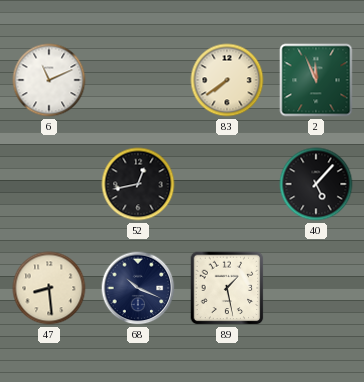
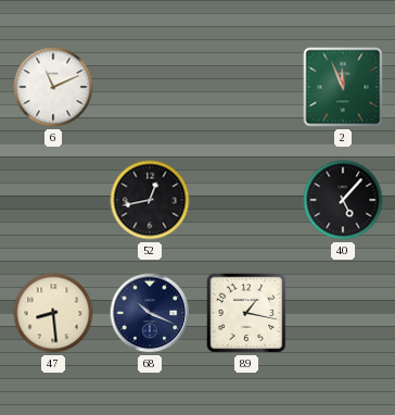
83: 7:39 -> none (227, 80)
89: 1:28 -> 1:17 (246, 313)
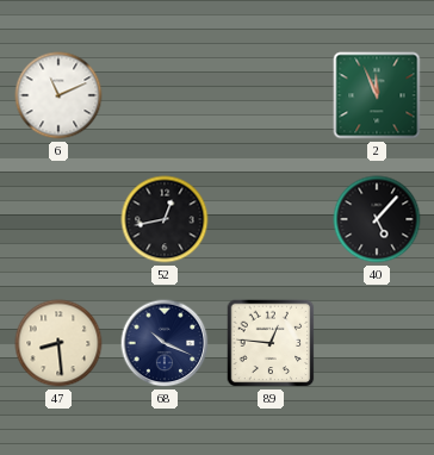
89: 1:17 -> 12:46 (271, 343)
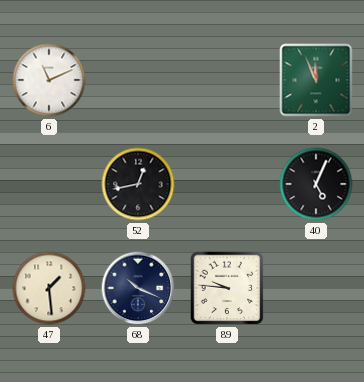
40: 5:07 -> 5:04 (316, 184)
47: 8:29 -> 1:29 (49, 288)
89: 12:46 -> 9:46 (227, 288)
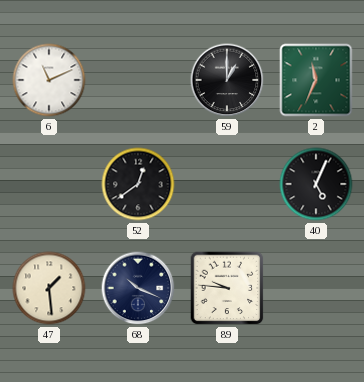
59: none -> 1:00 (227, 80)
2: 11:56 -> 11:34 (316, 80)
52: 12:43 -> 12:39 (138, 184)
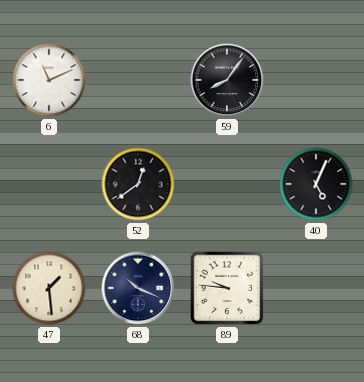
59: 1:00 -> 8:06 (227, 80)
2: 11:34 -> none (316, 80)
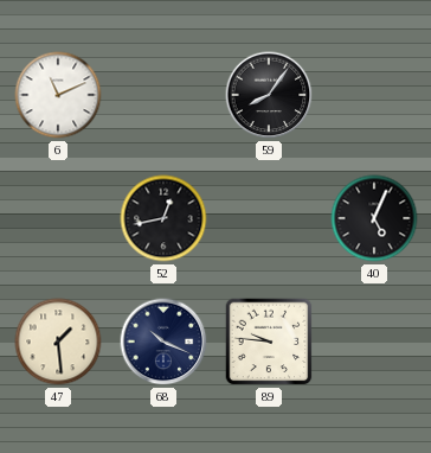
52: 12:39 -> 12:43 (163, 218)
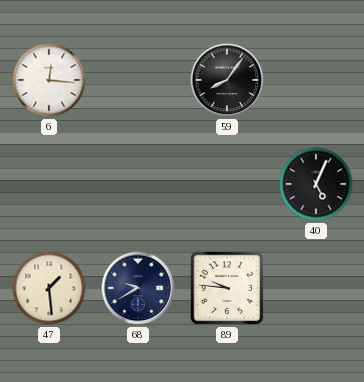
6: 11:11 -> 12:16 (49, 80)
52: 12:43 -> none (163, 218)
68: 10:19 -> 9:40 (138, 288)
